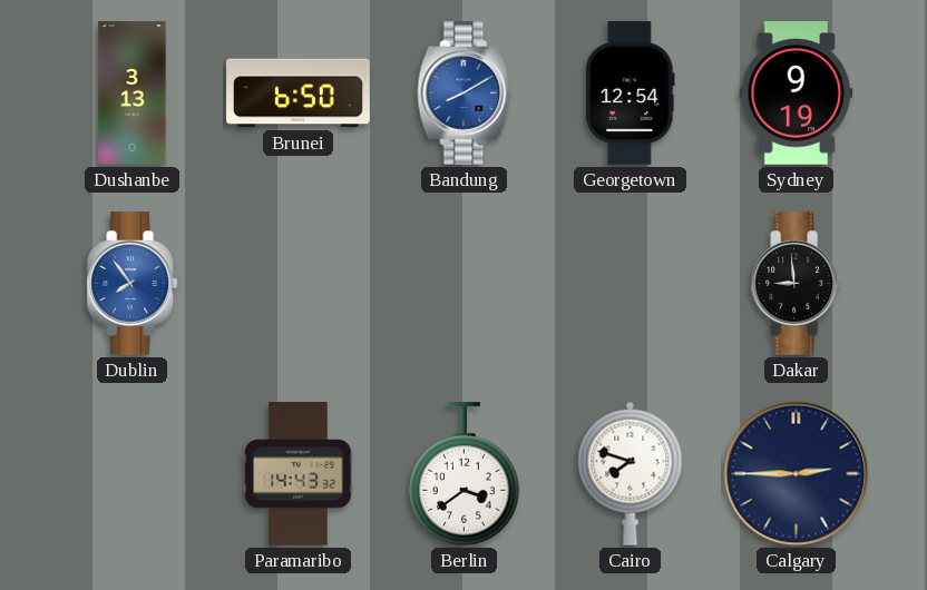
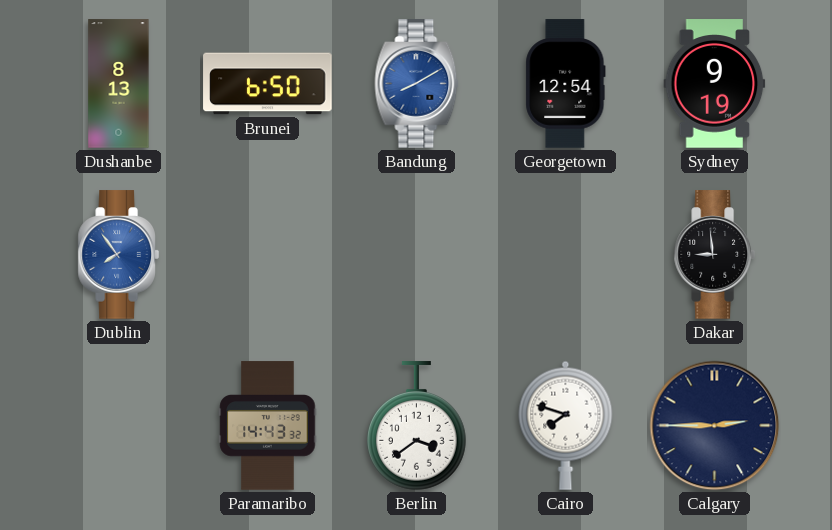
Dushanbe: 3:13 -> 8:13 (119, 84)
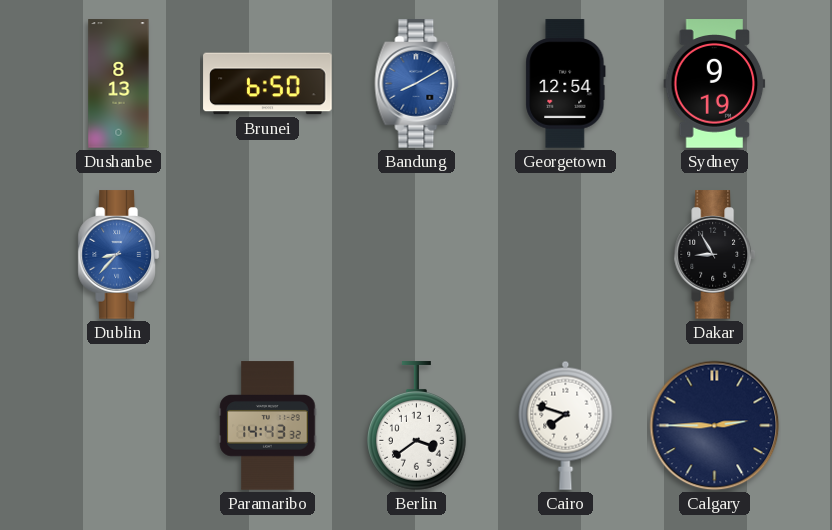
Dublin: 7:54 -> 8:37 (118, 255)
Dakar: 8:59 -> 8:55 (714, 255)
